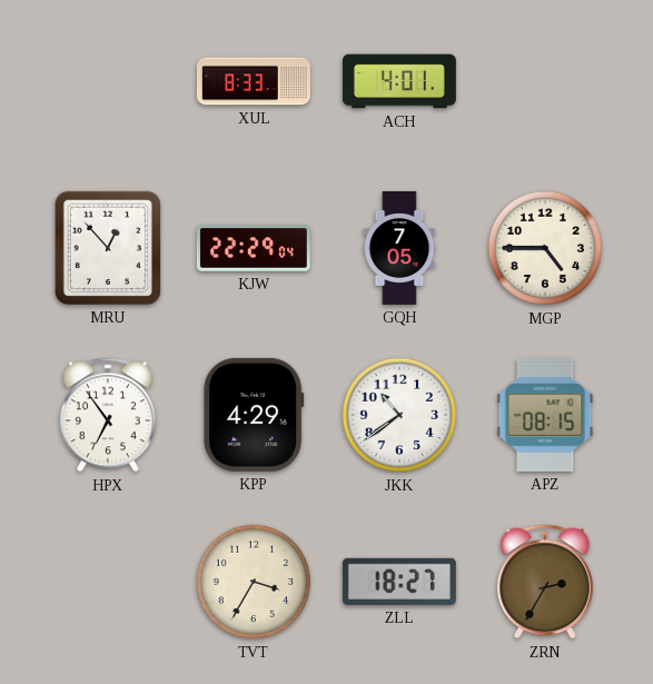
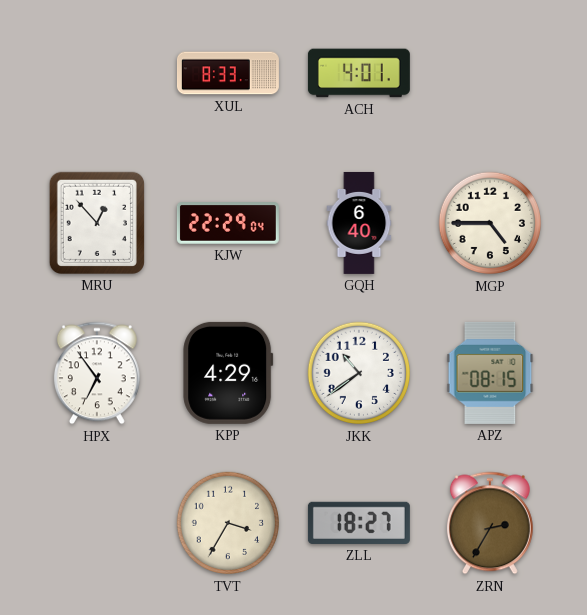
GQH: 7:05 -> 6:40 (359, 223)
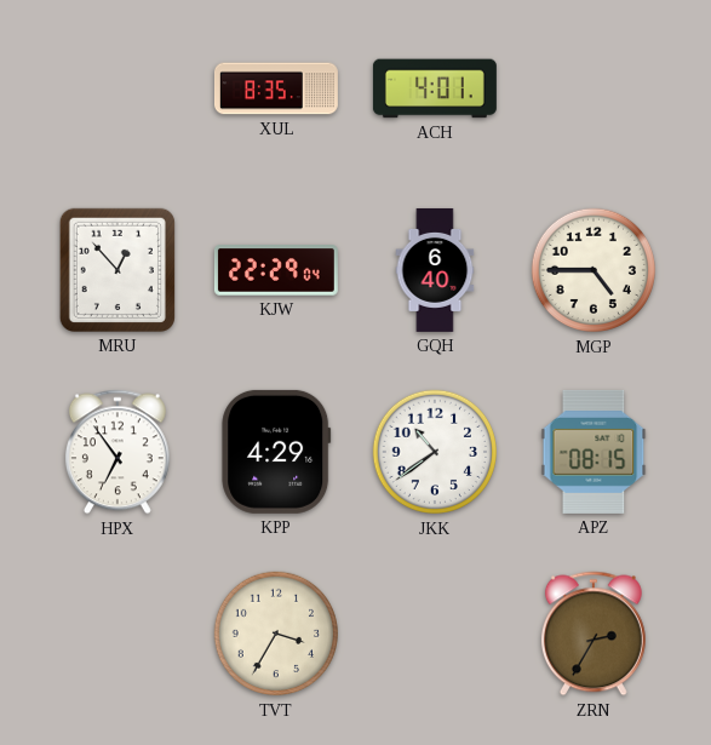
XUL: 8:33 -> 8:35 (276, 88)
ZLL: 18:27 -> none (359, 523)
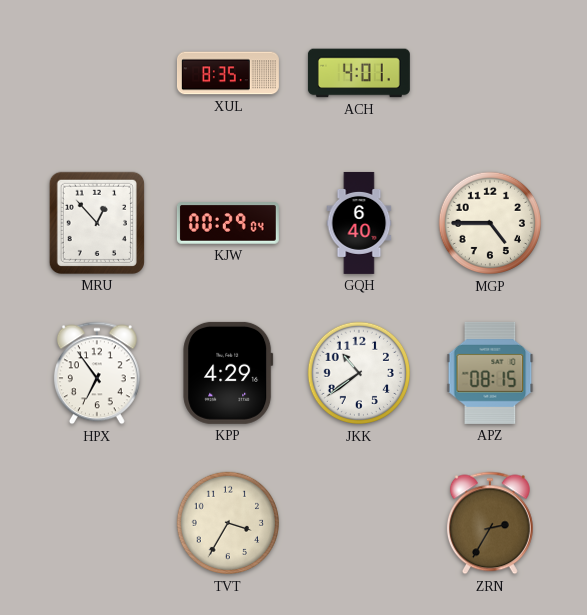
KJW: 22:29 -> 00:29 (228, 223)
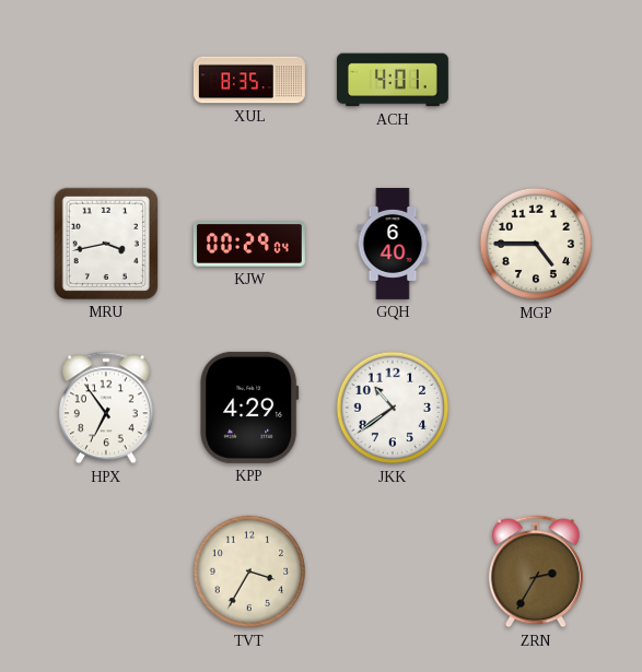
MRU: 12:53 -> 3:43 (106, 244)
APZ: 08:15 -> none (490, 373)
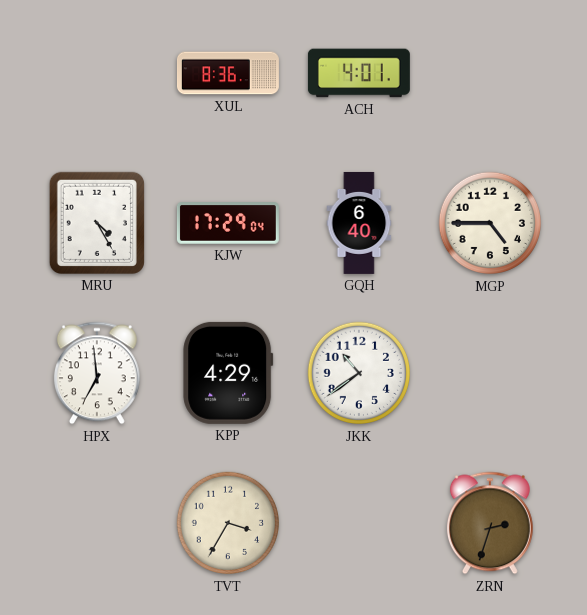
XUL: 8:35 -> 8:36 (228, 73)
MRU: 3:43 -> 4:25 (97, 223)
KJW: 00:29 -> 17:29 (228, 223)
HPX: 6:54 -> 6:59 (97, 373)
ZRN: 2:35 -> 2:33 (490, 523)
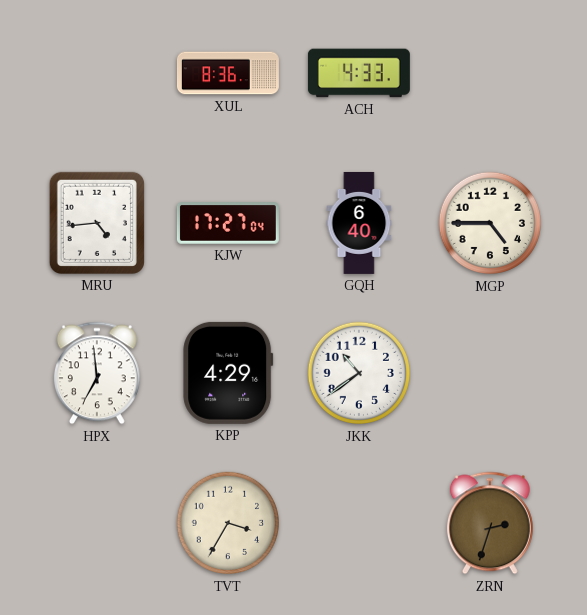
ACH: 4:01 -> 4:33 (359, 73)
MRU: 4:25 -> 4:44 (97, 223)
KJW: 17:29 -> 17:27 (228, 223)
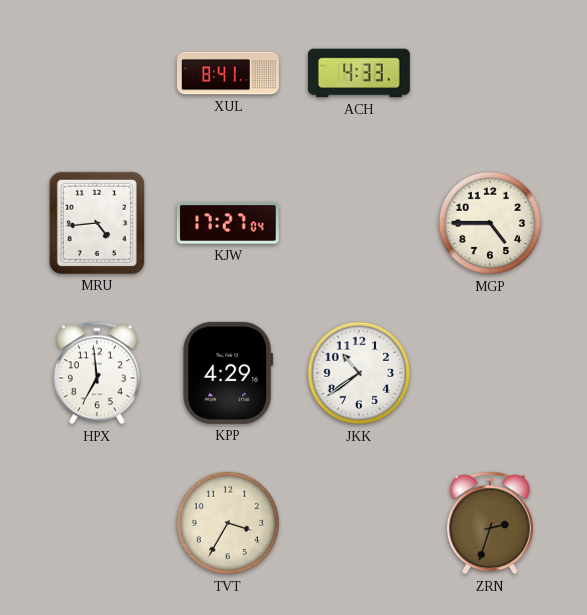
XUL: 8:36 -> 8:41 (228, 73)
GQH: 6:40 -> none (359, 223)
